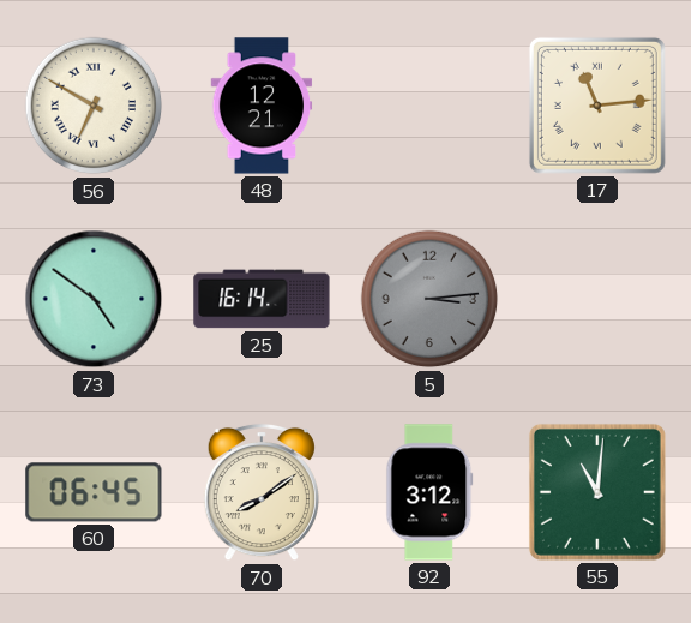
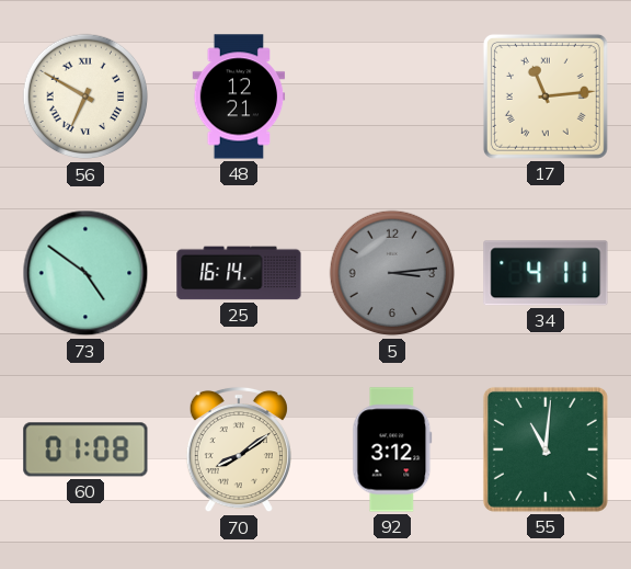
34: none -> 4:11 (546, 273)
60: 06:45 -> 01:08 (85, 449)
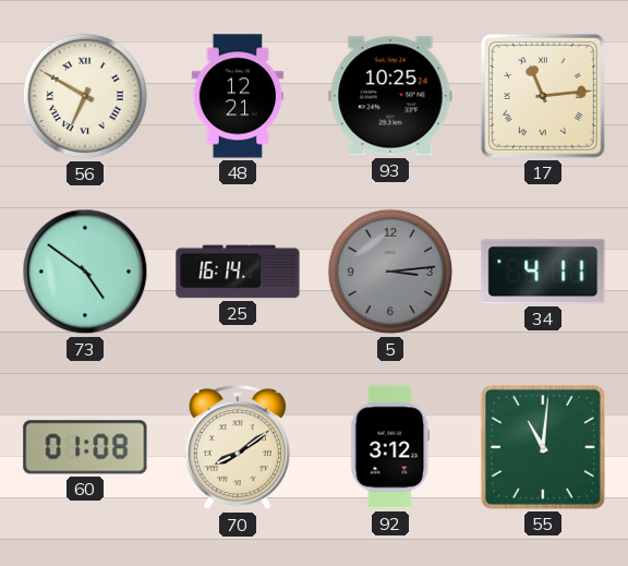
93: none -> 10:25 (390, 96)
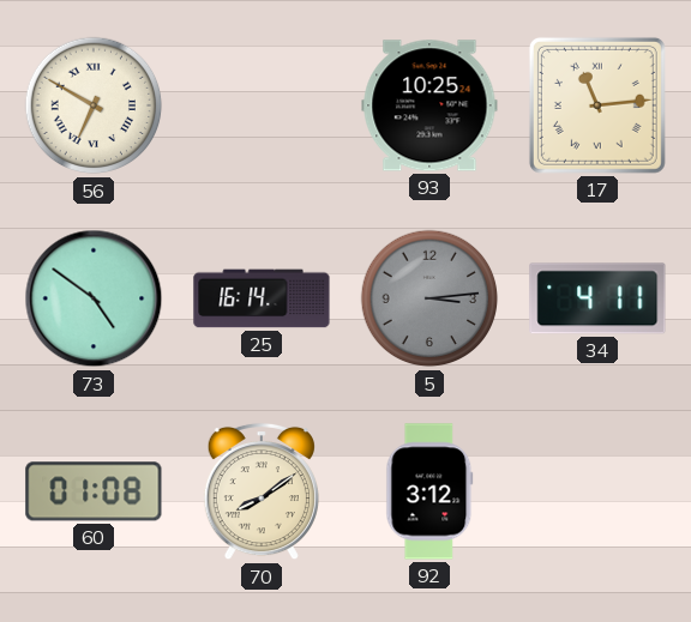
48: 12:21 -> none (238, 96)
55: 11:01 -> none (543, 447)
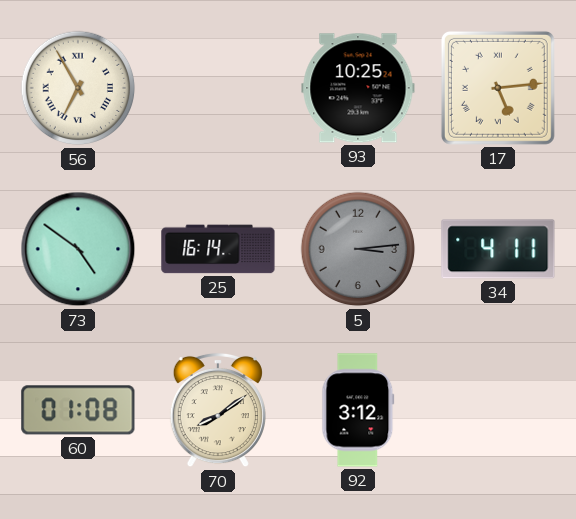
56: 6:50 -> 6:55 (78, 88)
17: 11:14 -> 5:14 (498, 88)
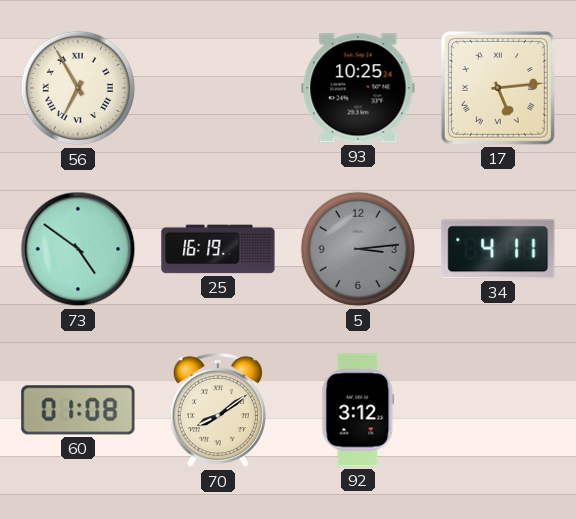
25: 16:14 -> 16:19 (218, 249)
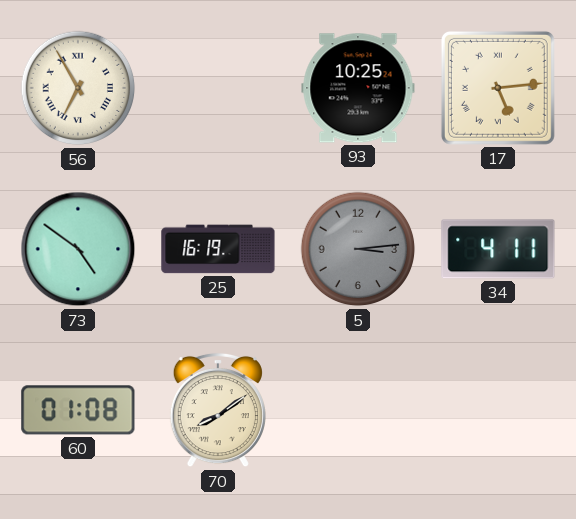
92: 3:12 -> none (358, 410)
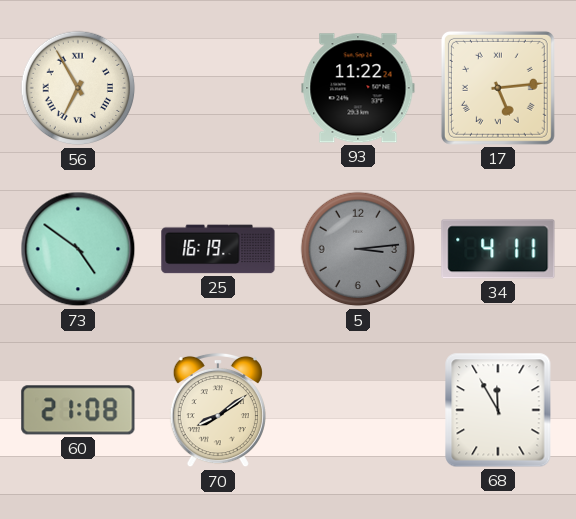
93: 10:25 -> 11:22 (358, 88)
60: 01:08 -> 21:08 (78, 410)
68: none -> 11:55 (498, 410)
